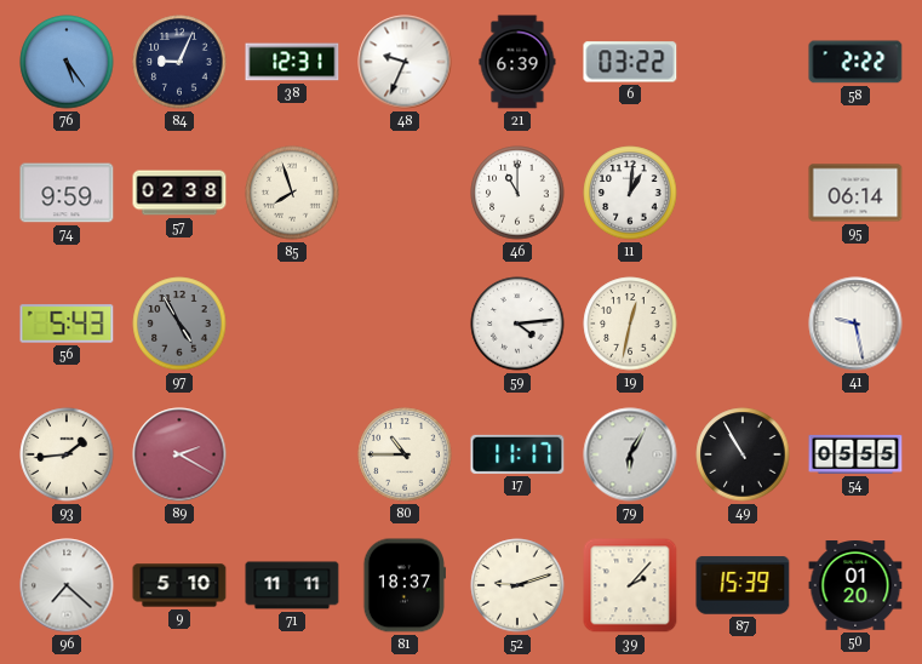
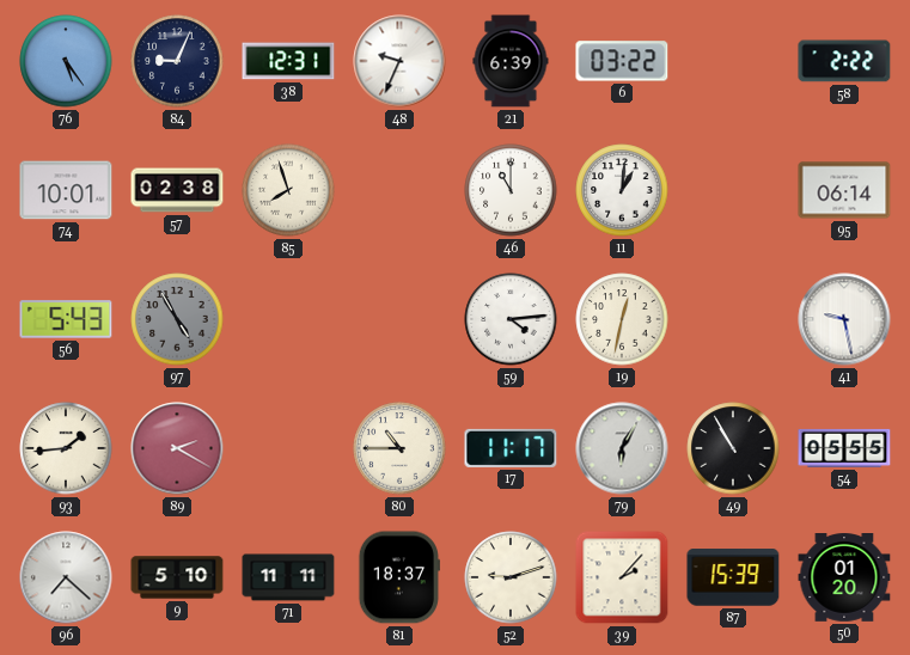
74: 9:59 -> 10:01 (66, 190)
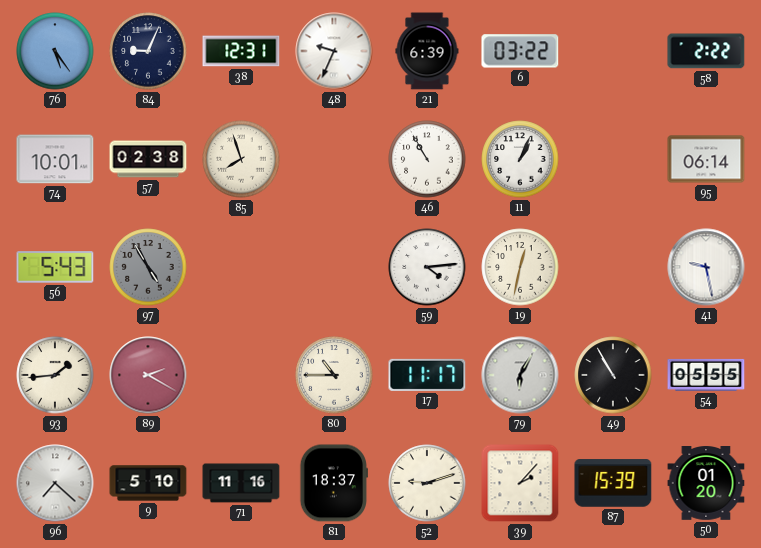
46: 11:00 -> 10:55 (427, 159)
11: 1:01 -> 1:04 (520, 159)
71: 11:11 -> 11:16 (241, 483)
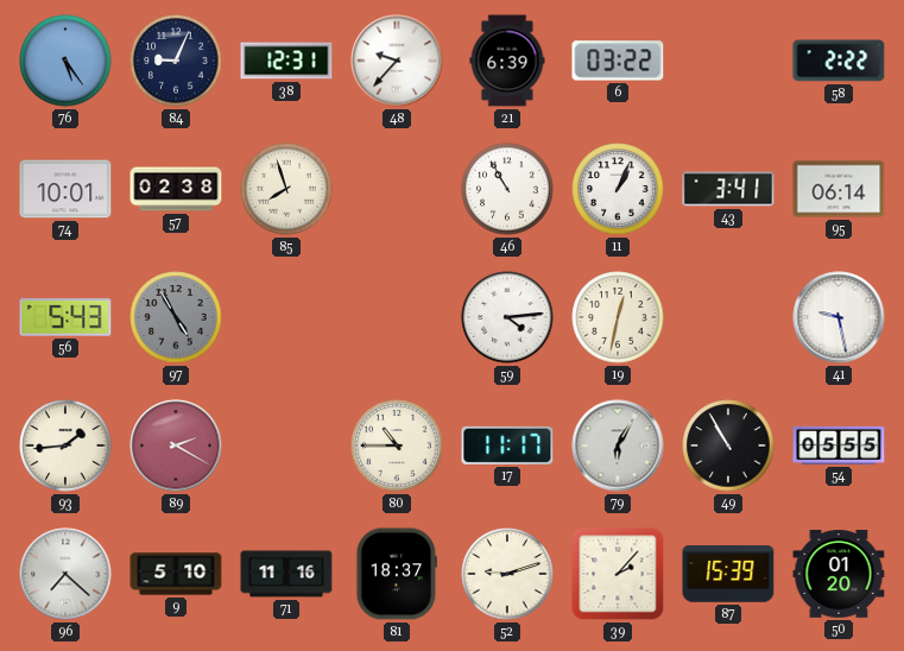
48: 9:34 -> 9:37 (397, 61)
43: none -> 3:41 (728, 189)
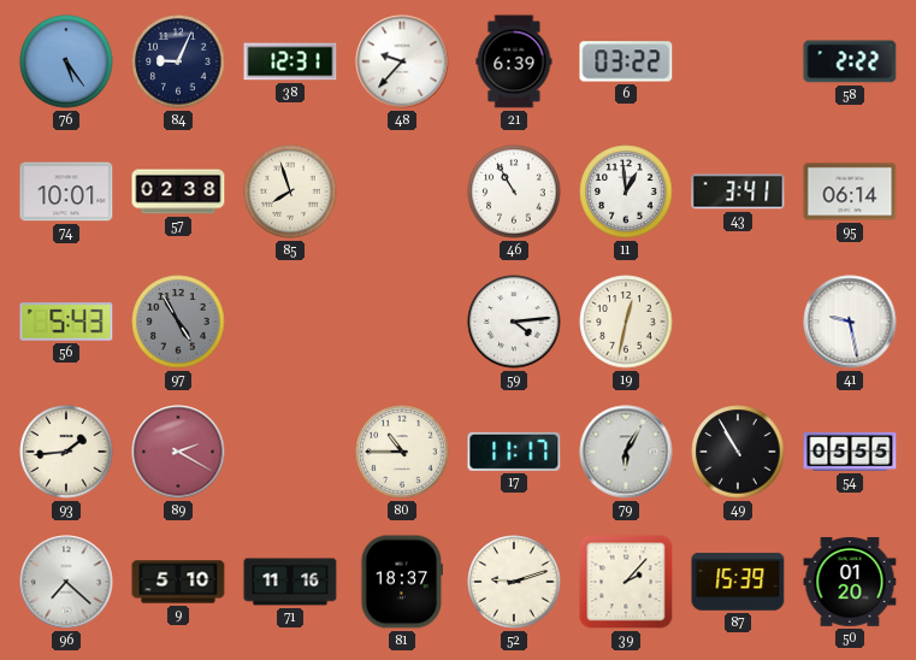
11: 1:04 -> 12:59 (626, 191)
